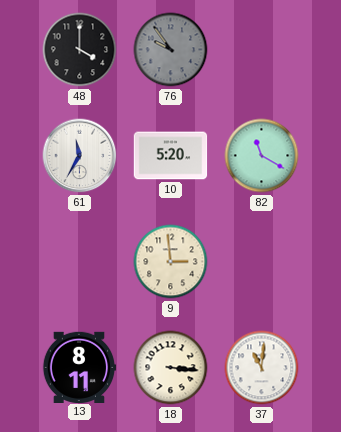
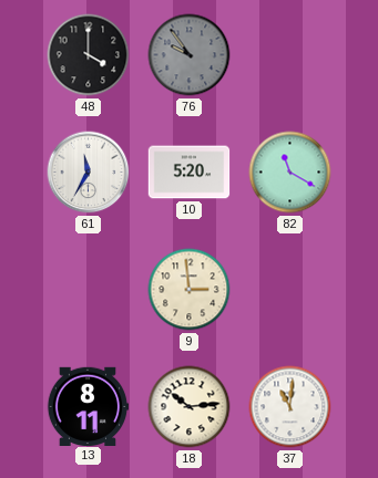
18: 3:16 -> 10:14 (190, 407)
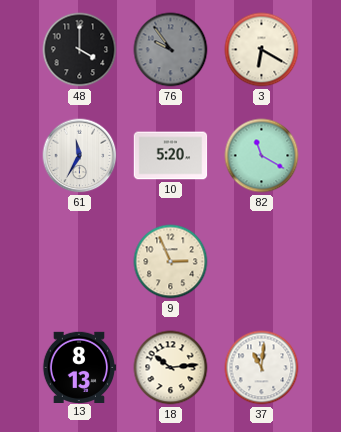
3: none -> 6:20 (262, 50)
9: 2:59 -> 2:56 (171, 262)
13: 8:11 -> 8:13 (79, 367)
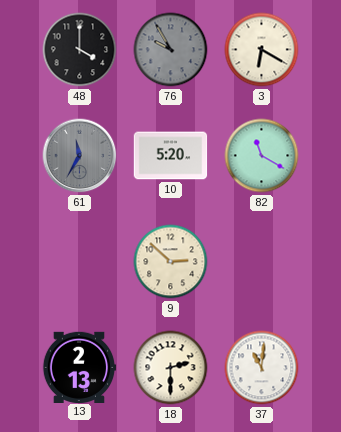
76: 9:54 -> 9:55 (171, 50)
61 dial: white -> grey (80, 156)
9: 2:56 -> 2:52 (171, 262)
13: 8:13 -> 2:13 (79, 367)
18: 10:14 -> 2:30 (171, 368)
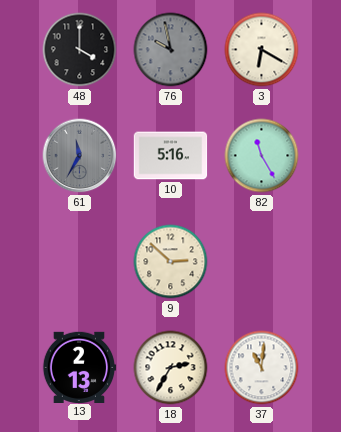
76: 9:55 -> 9:58 (171, 50)
10: 5:20 -> 5:16 (171, 156)
82: 11:20 -> 11:25 (262, 156)
18: 2:30 -> 2:35 (171, 368)
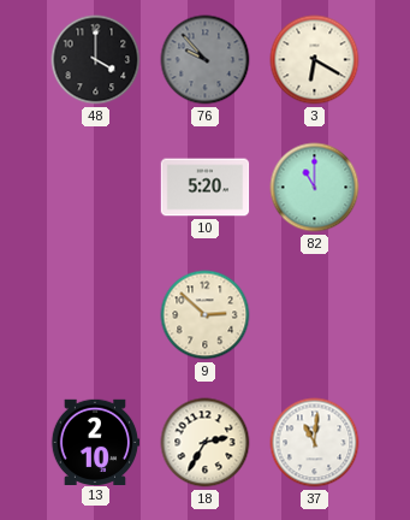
76: 9:58 -> 9:53 (206, 60)
61: 11:35 -> none (80, 156)
10: 5:16 -> 5:20 (206, 188)
82: 11:25 -> 11:00 (315, 188)
13: 2:13 -> 2:10 (95, 442)
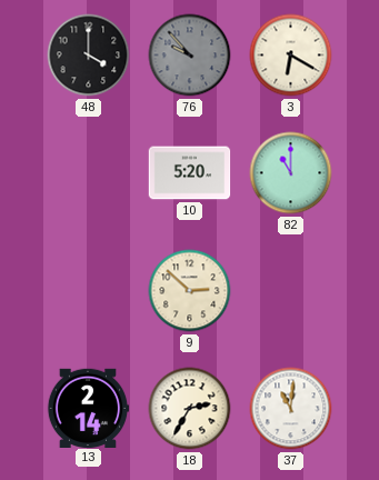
13: 2:10 -> 2:14 (88, 408)
